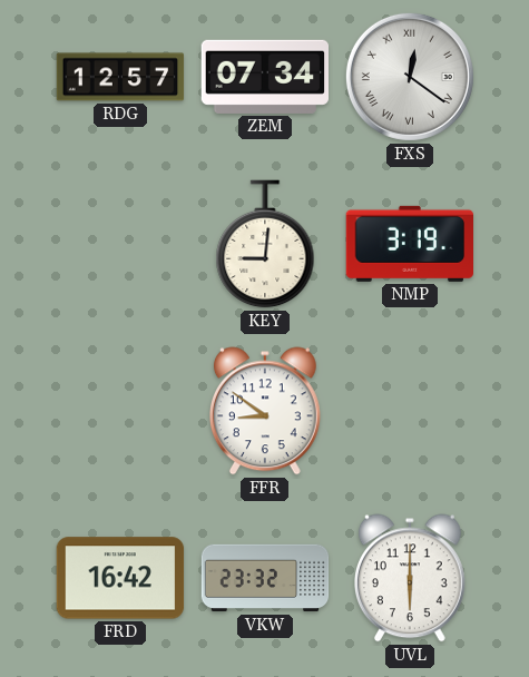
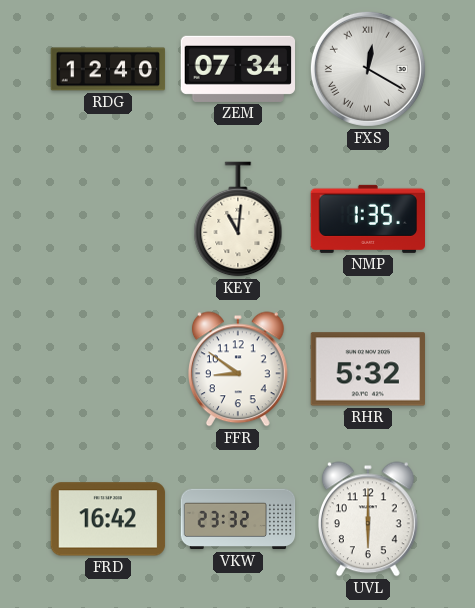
RDG: 12:57 -> 12:40 (108, 69)
FXS: 12:21 -> 12:20 (368, 69)
KEY: 9:01 -> 11:01 (238, 219)
NMP: 3:19 -> 1:35 (367, 219)
RHR: none -> 5:32 (367, 369)
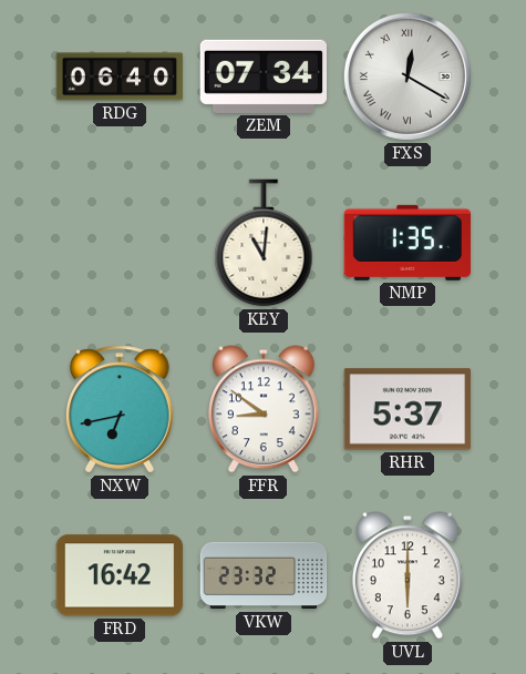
RDG: 12:40 -> 06:40 (120, 76)
NXW: none -> 6:43 (121, 409)
RHR: 5:32 -> 5:37 (406, 409)
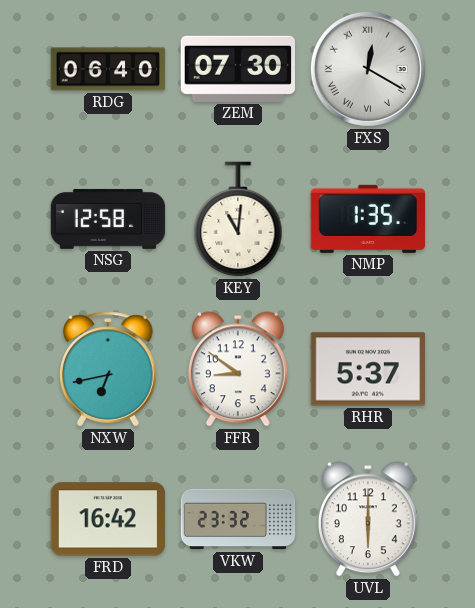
ZEM: 07:34 -> 07:30 (238, 69)
NSG: none -> 12:58 (108, 219)
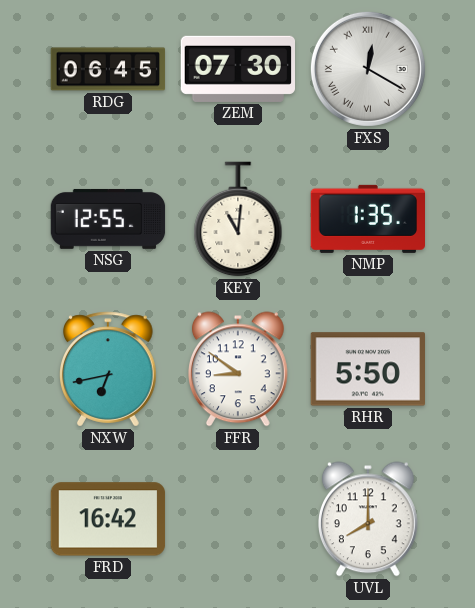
RDG: 06:40 -> 06:45 (108, 69)
NSG: 12:58 -> 12:55 (108, 219)
RHR: 5:37 -> 5:50 (367, 369)
VKW: 23:32 -> none (238, 519)
UVL: 6:00 -> 8:00 (368, 519)
